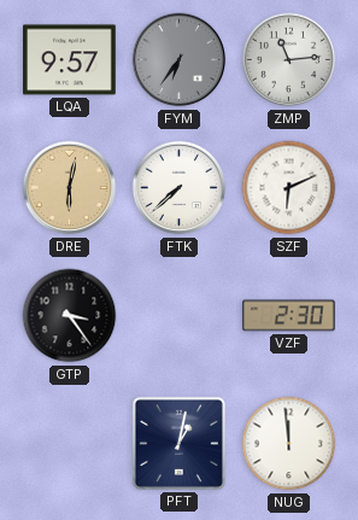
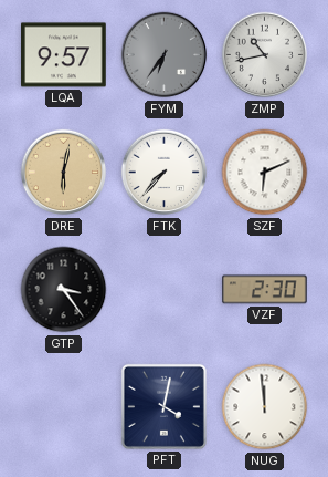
ZMP: 11:14 -> 10:43 (265, 55)
FTK: 7:38 -> 7:37 (165, 173)
PFT: 1:02 -> 4:02 (163, 406)
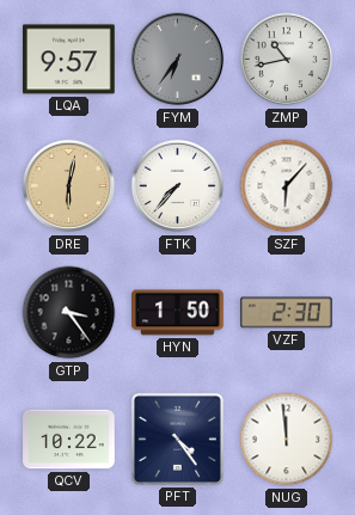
SZF: 6:11 -> 6:07 (287, 186)
HYN: none -> 1:50 (178, 313)
QCV: none -> 10:22 (69, 440)
PFT: 4:02 -> 4:24 (177, 439)
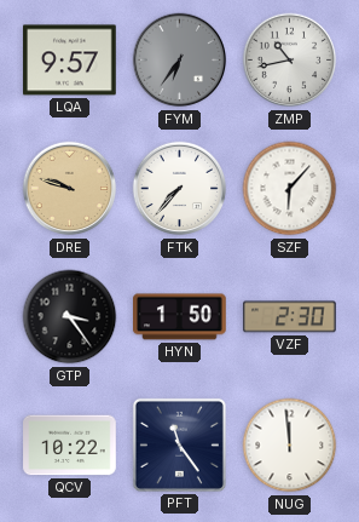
DRE: 6:02 -> 9:48 (70, 189)
PFT: 4:24 -> 11:24 (179, 444)
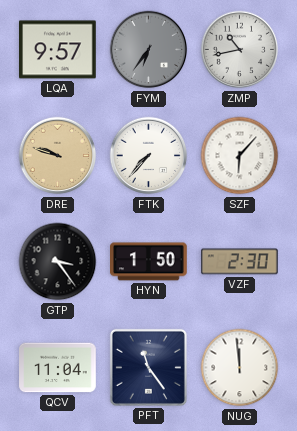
QCV: 10:22 -> 11:04 (58, 368)
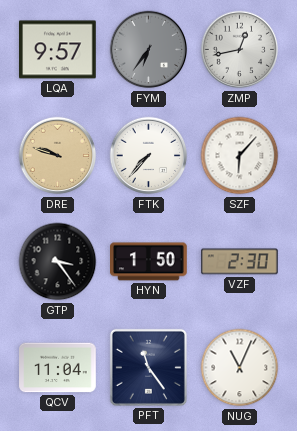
ZMP: 10:43 -> 12:43 (240, 50)
NUG: 11:59 -> 11:04 (240, 368)
